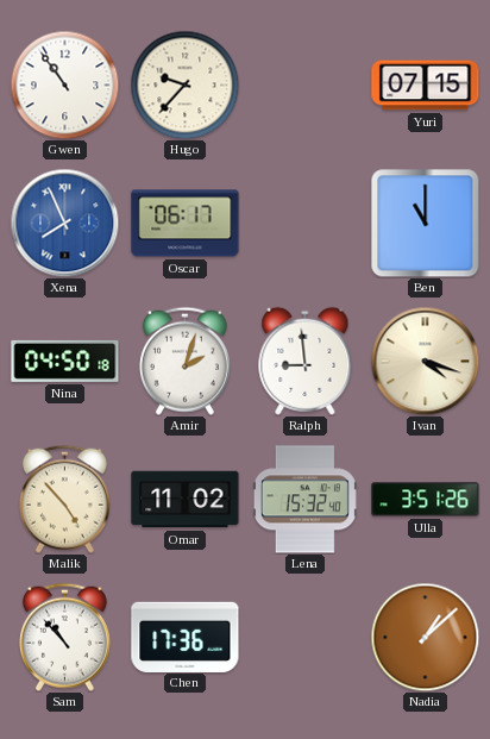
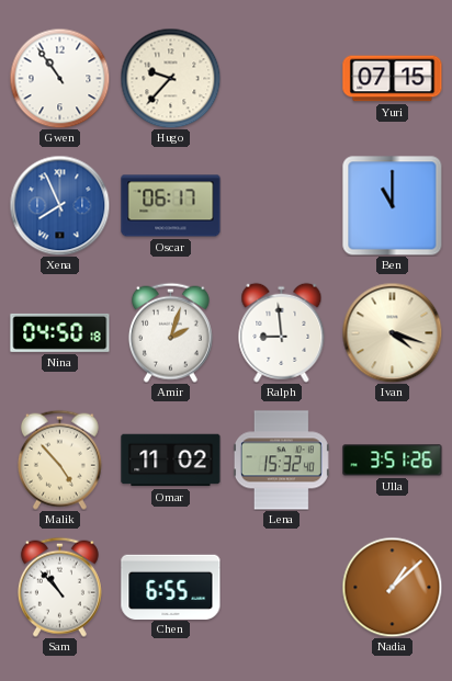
Chen: 17:36 -> 6:55 (171, 587)
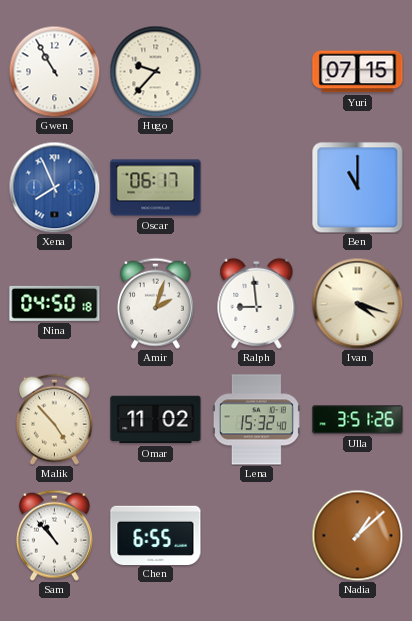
Gwen: 10:54 -> 10:55 (54, 71)
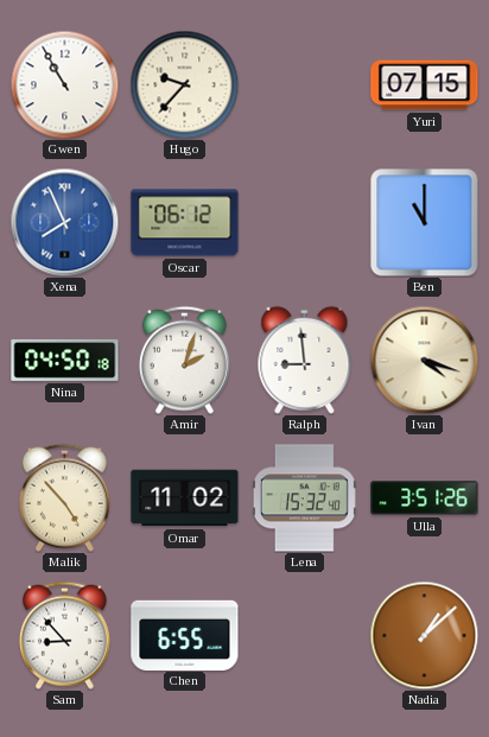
Oscar: 06:17 -> 06:12 (185, 223)
Sam: 10:53 -> 8:53 (64, 635)
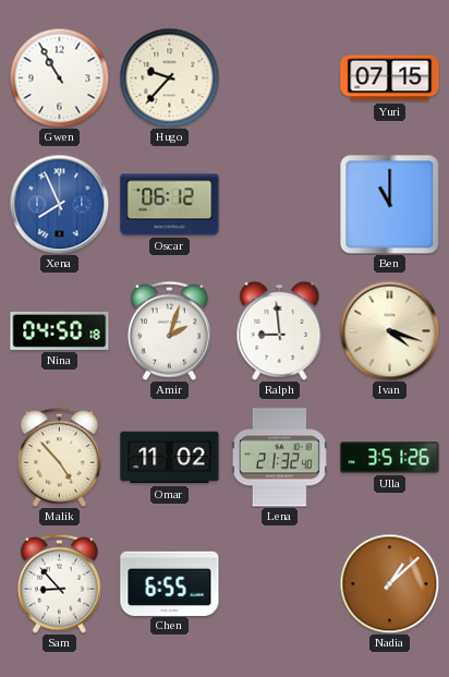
Lena: 15:32 -> 21:32 (279, 458)
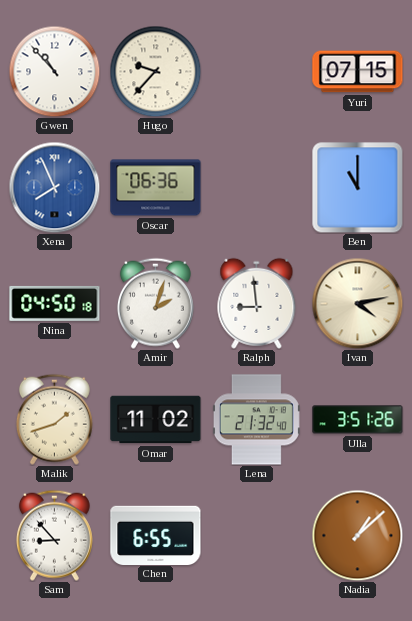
Gwen: 10:55 -> 10:53 (54, 71)
Oscar: 06:12 -> 06:36 (156, 188)
Ivan: 4:18 -> 4:13 (357, 303)
Malik: 4:53 -> 1:42 (54, 419)
